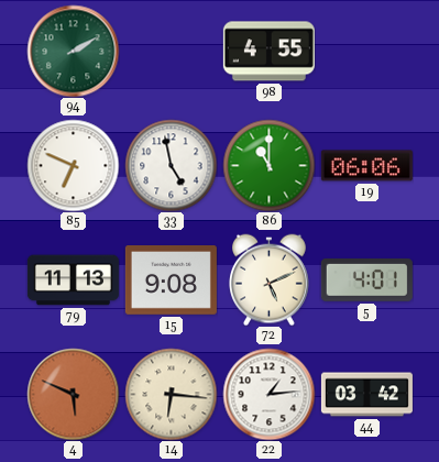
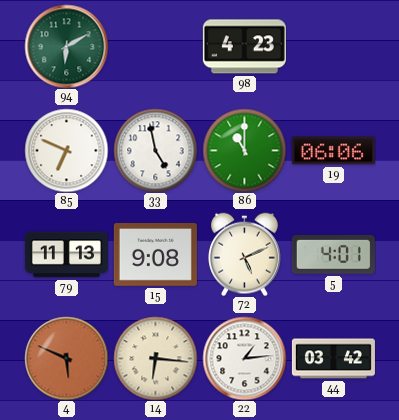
94: 2:10 -> 6:10 (66, 46)
98: 4:55 -> 4:23 (244, 47)
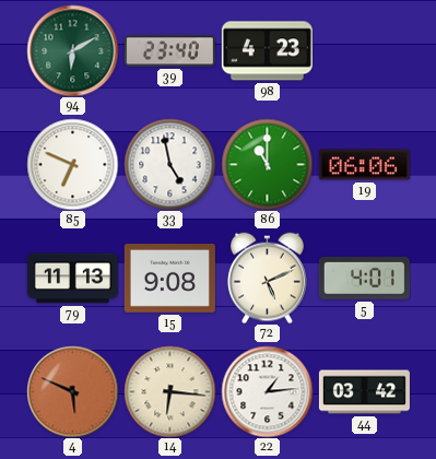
39: none -> 23:40 (169, 51)
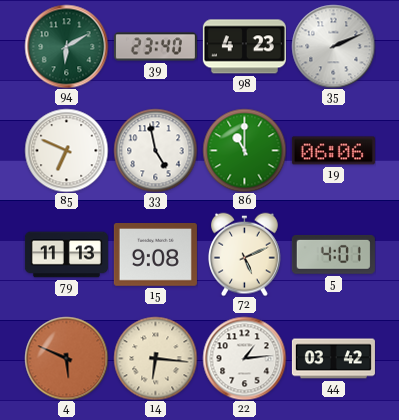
35: none -> 2:11 (333, 46)
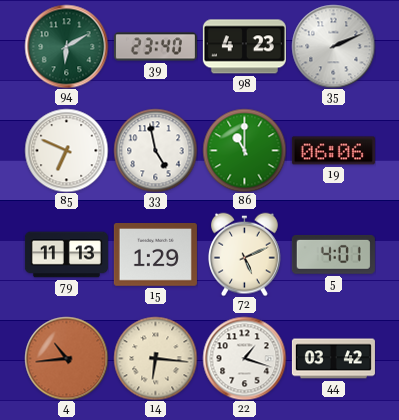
15: 9:08 -> 1:29 (155, 255)
4: 5:49 -> 10:44 (66, 358)
22: 1:14 -> 1:18 (244, 358)
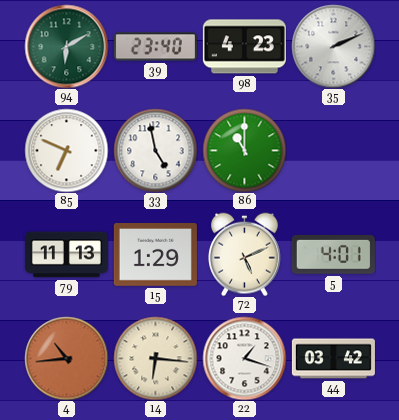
19: 06:06 -> none (333, 151)
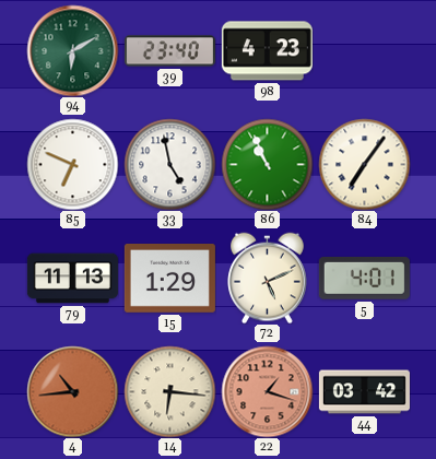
35: 2:11 -> none (333, 46)
86: 11:00 -> 10:56 (267, 164)
84: none -> 7:06 (364, 164)
22 dial: white -> salmon (267, 391)
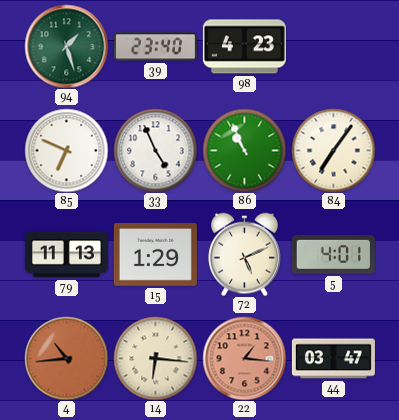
94: 6:10 -> 1:27 (66, 46)
33: 4:58 -> 4:56 (155, 150)
22: 1:18 -> 1:16 (244, 358)
44: 03:42 -> 03:47 (333, 359)
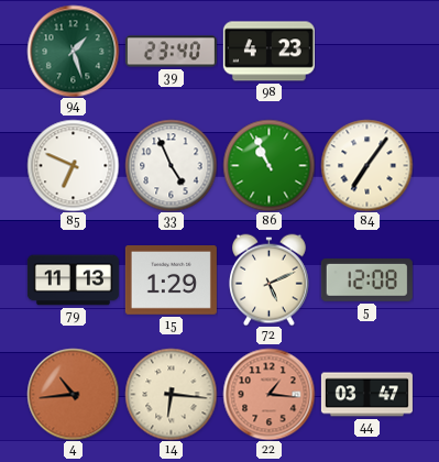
5: 4:01 -> 12:08 (366, 279)
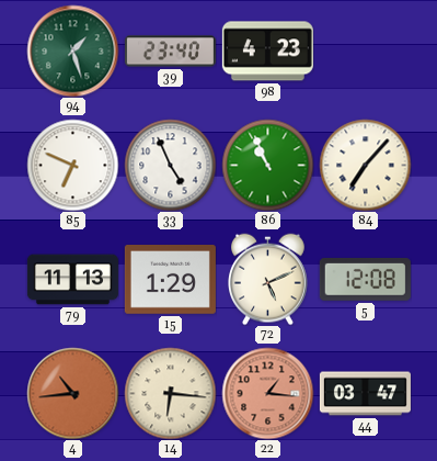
84: 7:06 -> 7:07 (365, 165)
